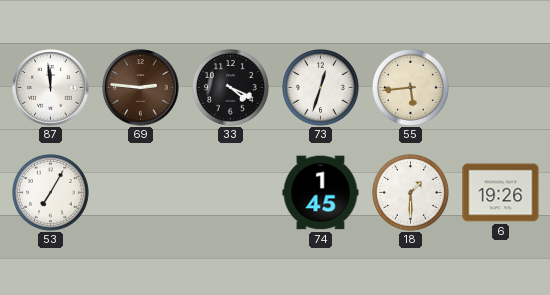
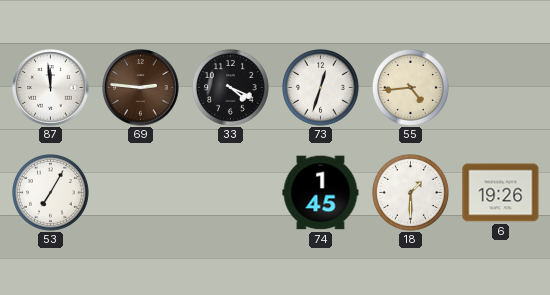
55: 5:44 -> 4:44 (411, 88)
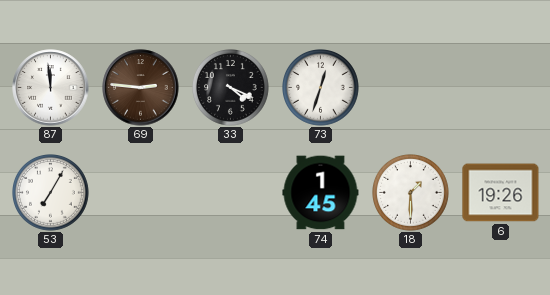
55: 4:44 -> none (411, 88)
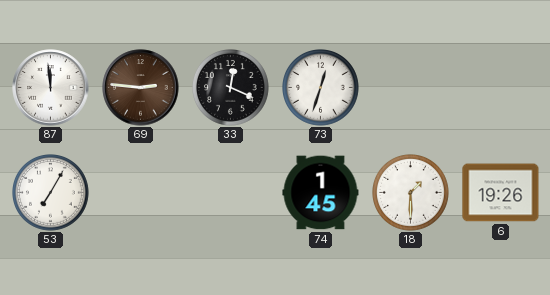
33: 4:19 -> 12:19 (231, 88)
